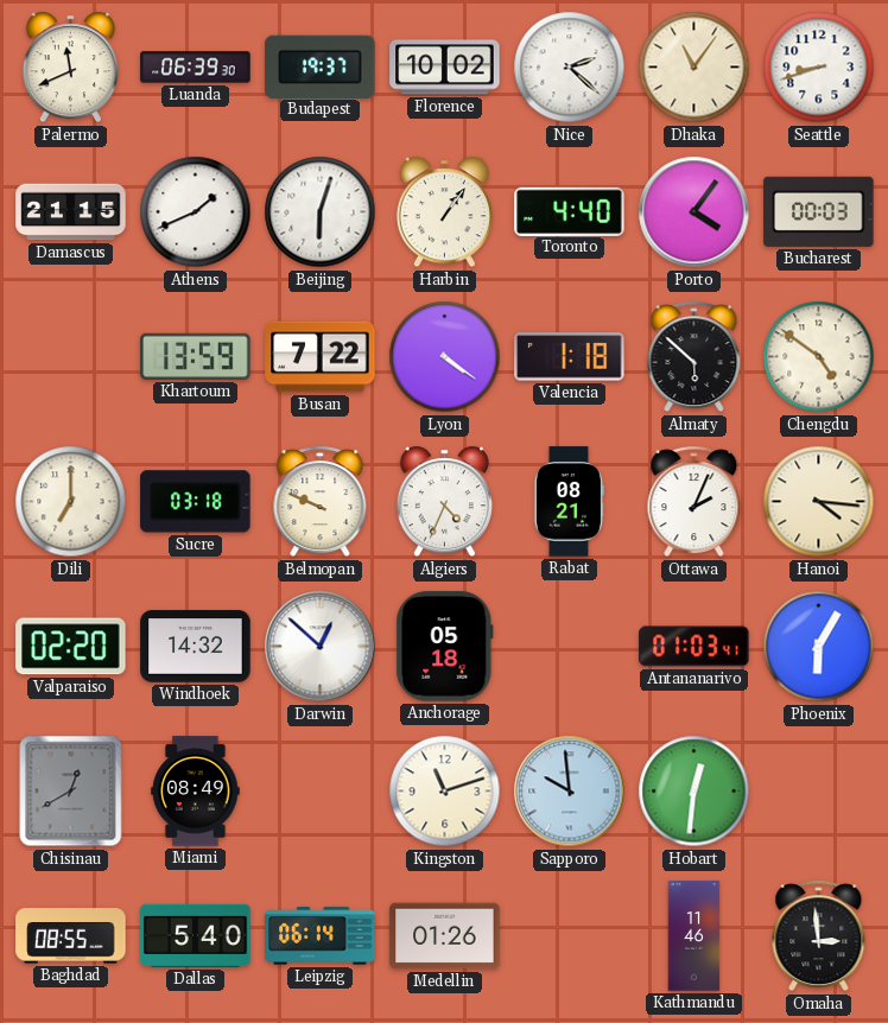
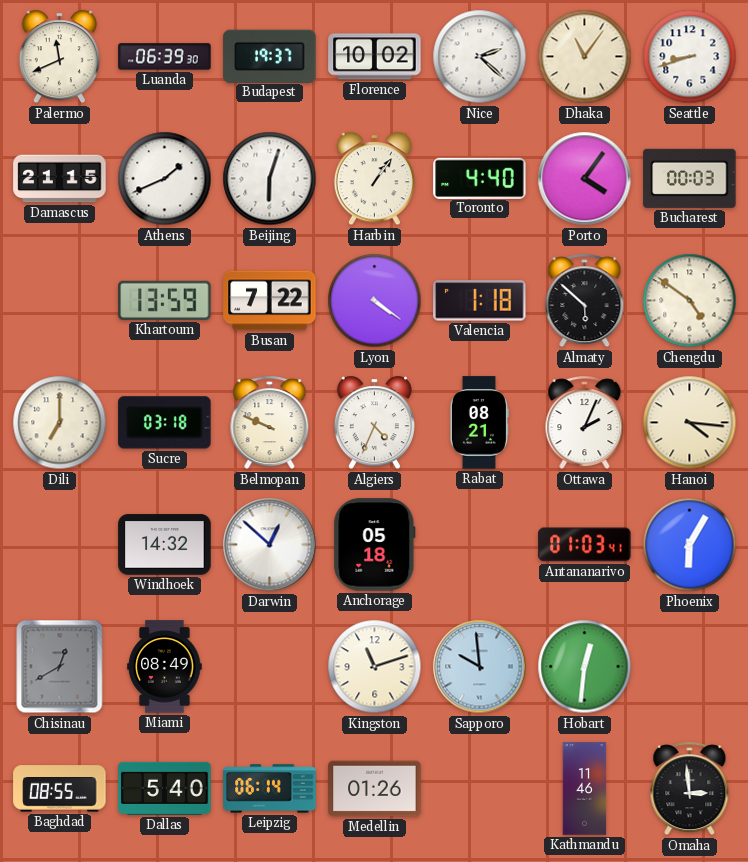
Valparaiso: 02:20 -> none (71, 647)
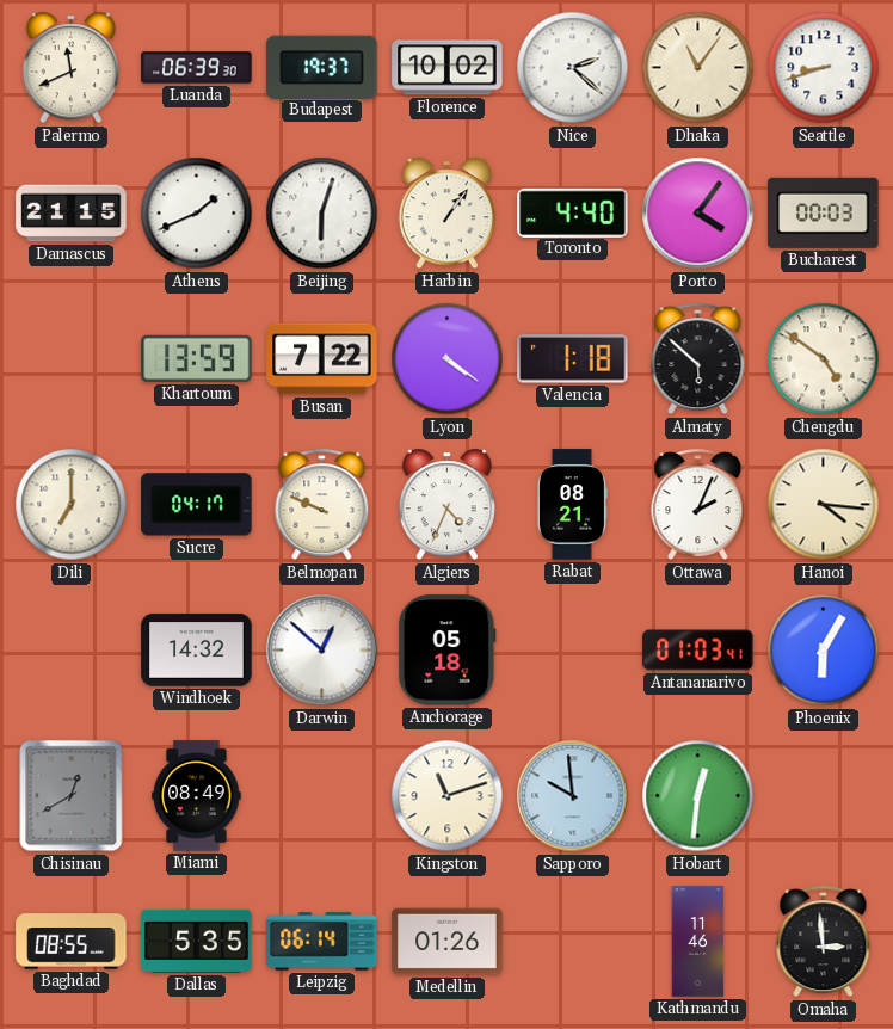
Sucre: 03:18 -> 04:17 (197, 505)
Dallas: 5:40 -> 5:35 (197, 941)
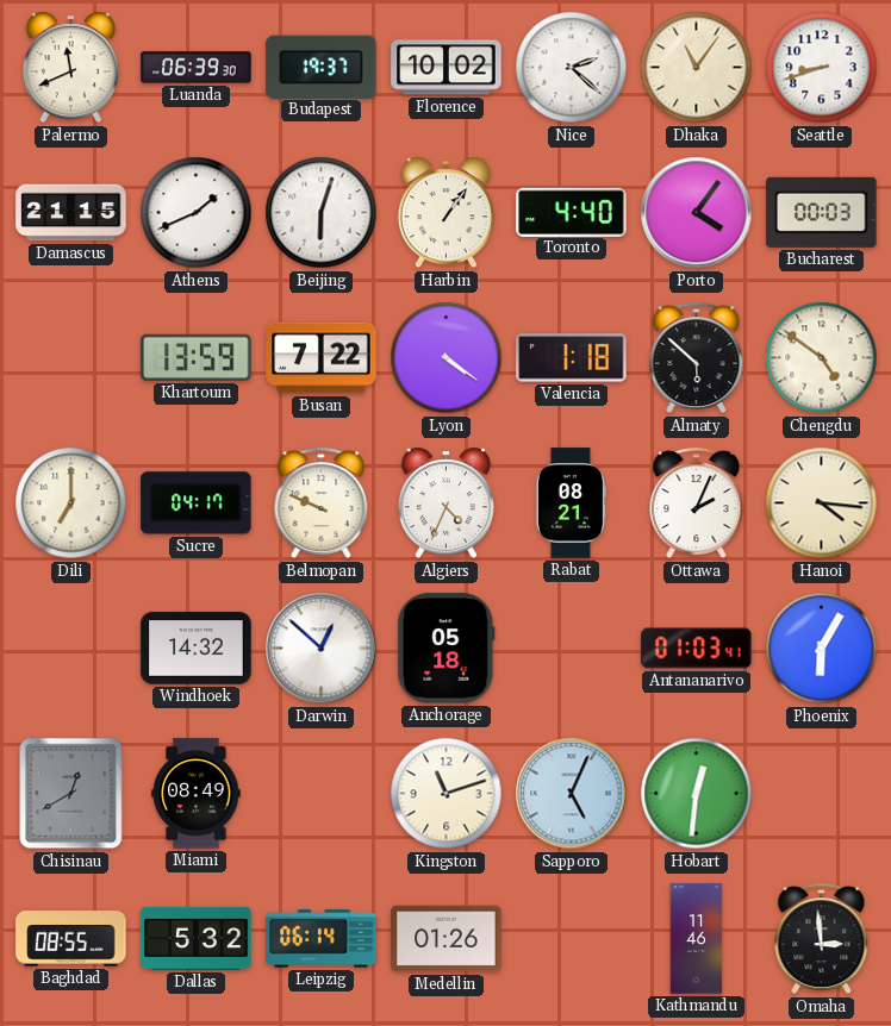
Sapporo: 9:59 -> 5:04 (572, 794)
Dallas: 5:35 -> 5:32 (197, 938)
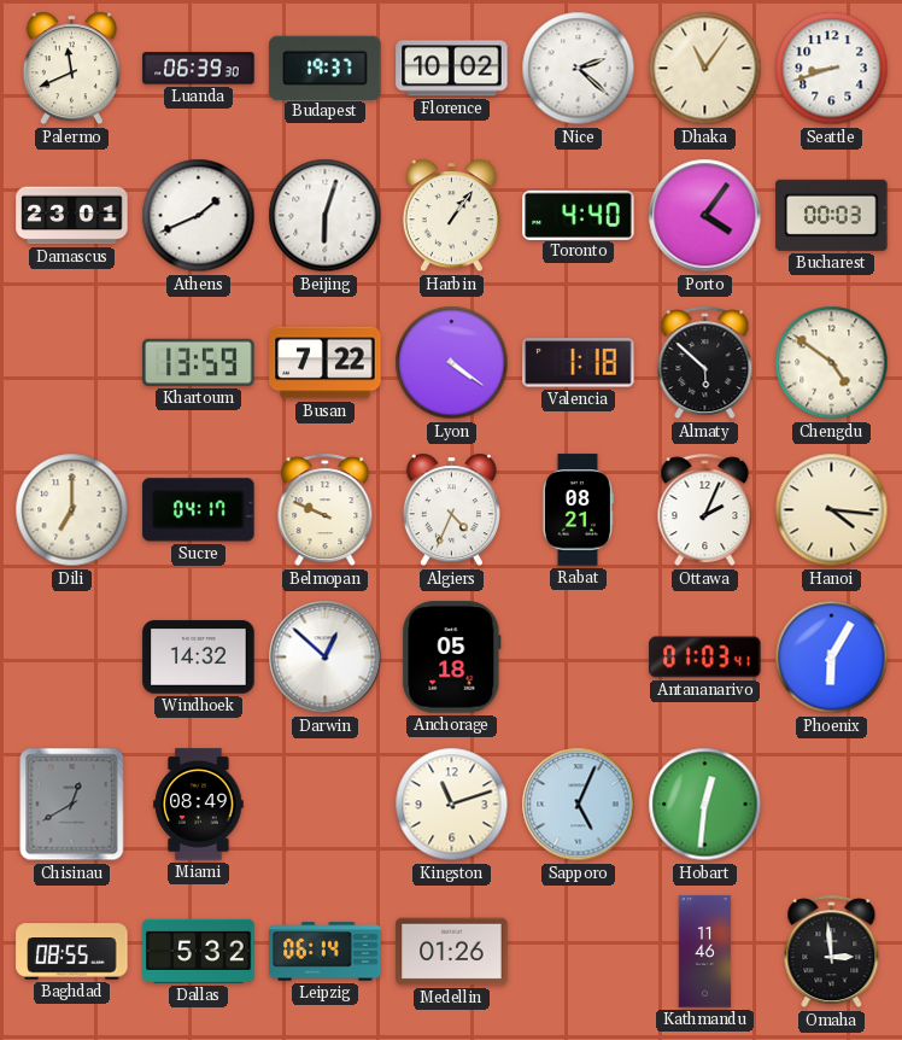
Damascus: 21:15 -> 23:01 (72, 216)
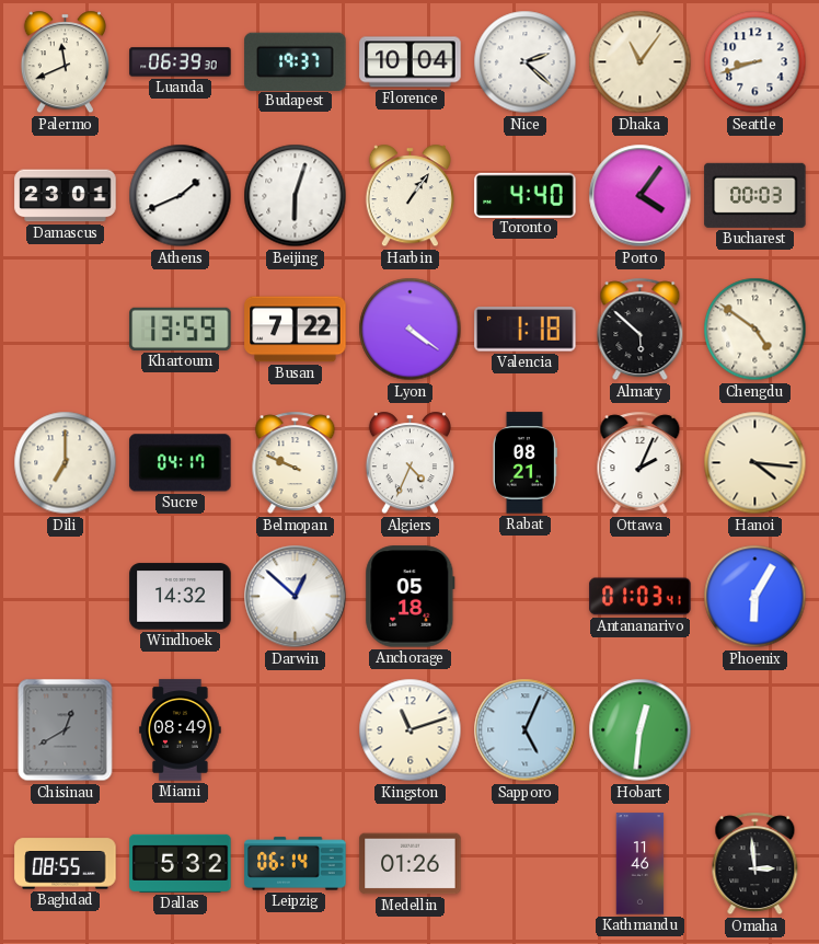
Florence: 10:02 -> 10:04 (411, 62)
